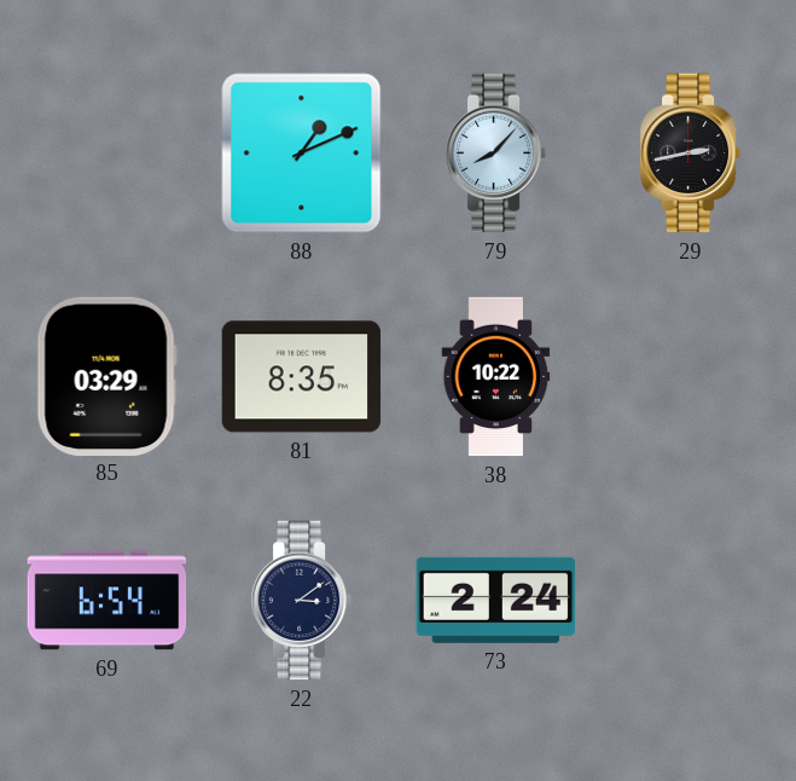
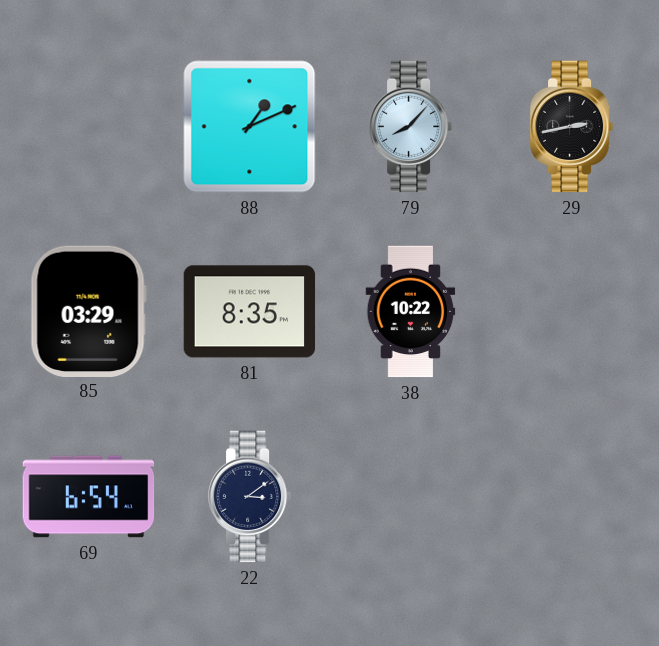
73: 2:24 -> none (496, 600)
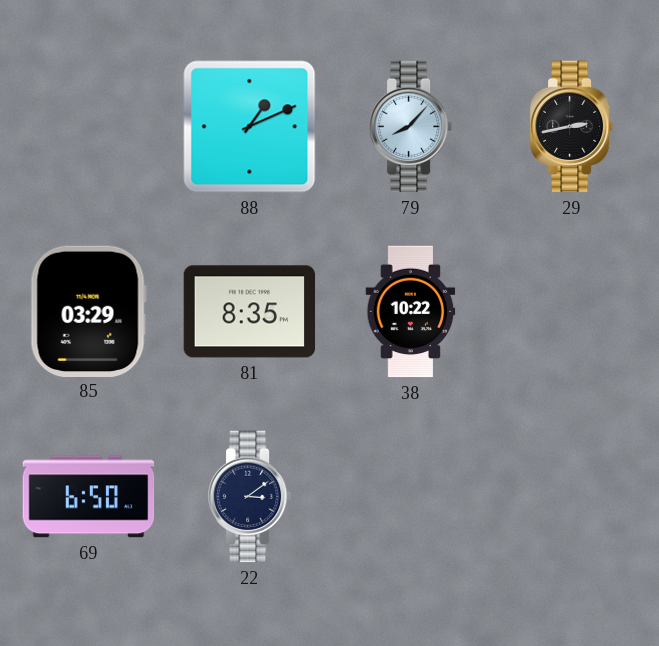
69: 6:54 -> 6:50 (89, 497)
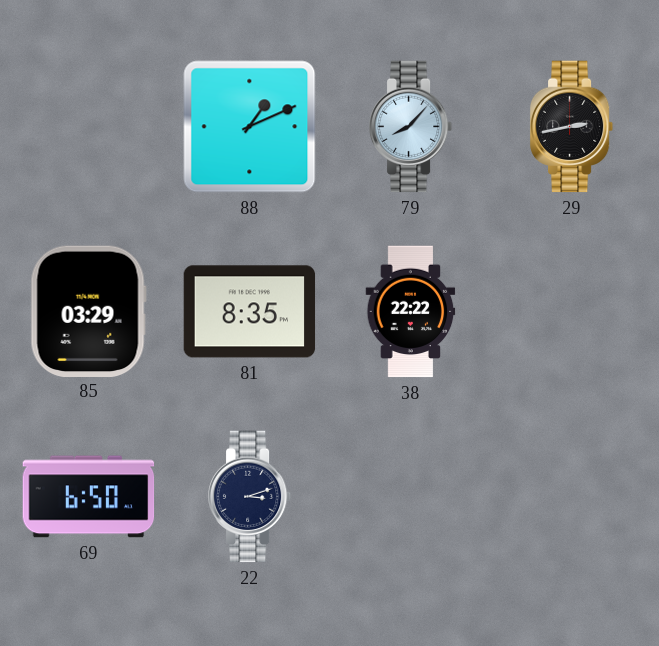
38: 10:22 -> 22:22 (411, 312)
22: 3:09 -> 3:12 (250, 497)
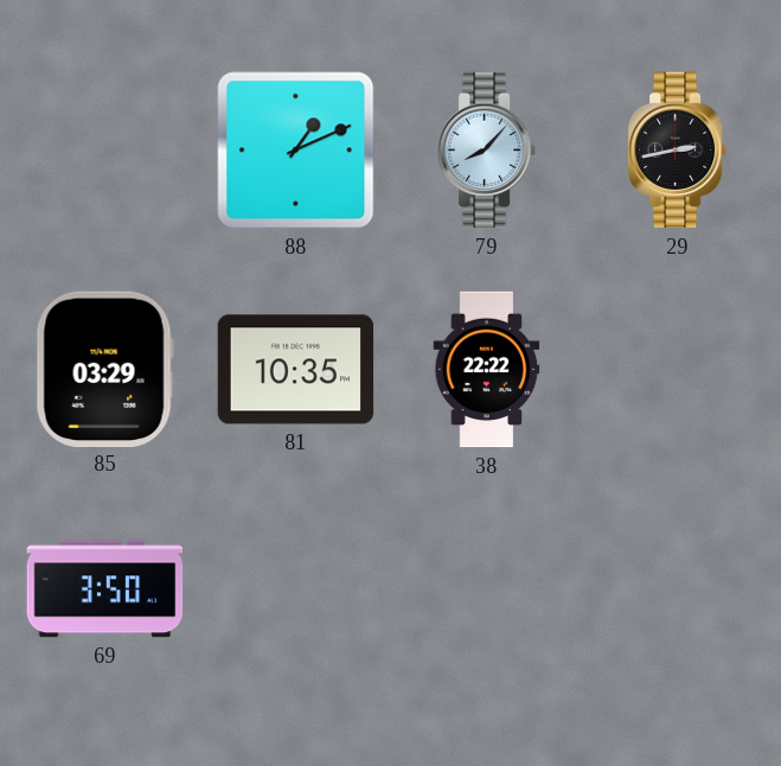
81: 8:35 -> 10:35 (296, 370)
69: 6:50 -> 3:50 (105, 589)
22: 3:12 -> none (250, 497)
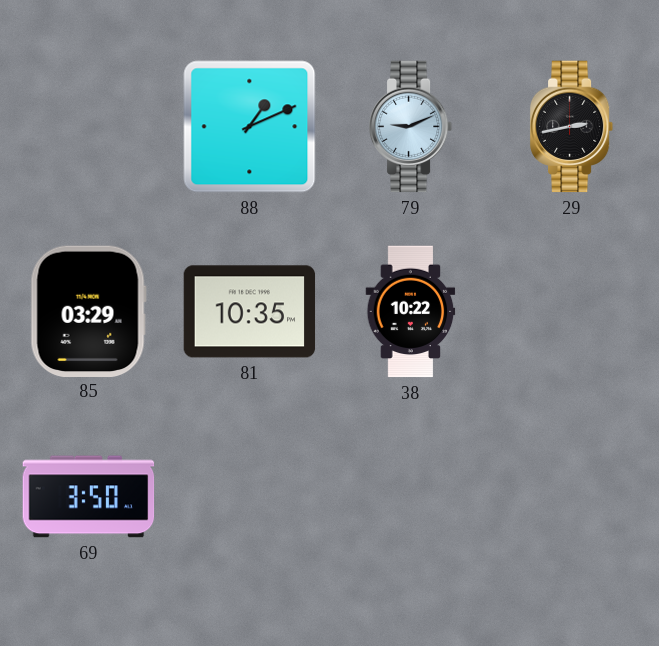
79: 8:07 -> 9:11 (411, 127)
38: 22:22 -> 10:22 (411, 312)
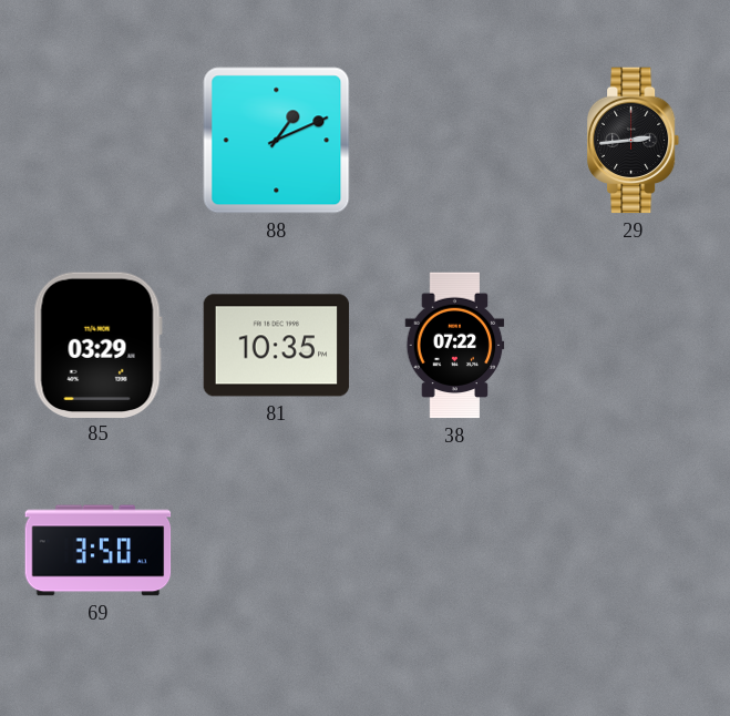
79: 9:11 -> none (411, 127)
29: 2:43 -> 2:44 (634, 141)
38: 10:22 -> 07:22 (455, 346)
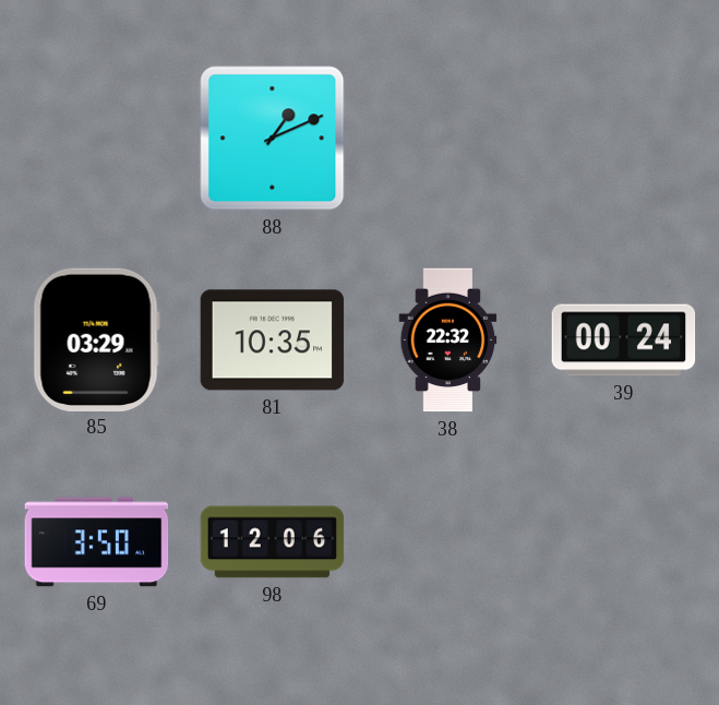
29: 2:44 -> none (634, 141)
38: 07:22 -> 22:32 (448, 340)
39: none -> 00:24 (624, 340)
98: none -> 12:06 (273, 542)
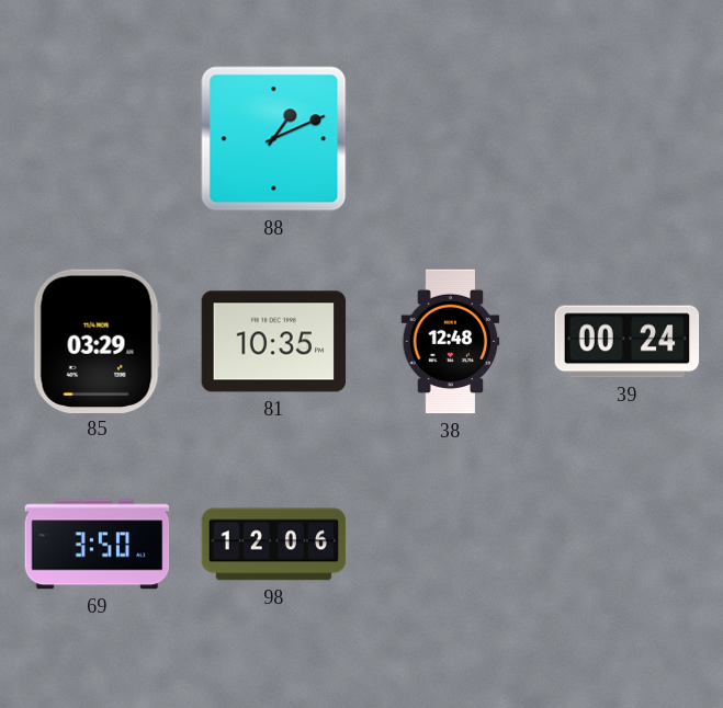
38: 22:32 -> 12:48 (451, 342)
